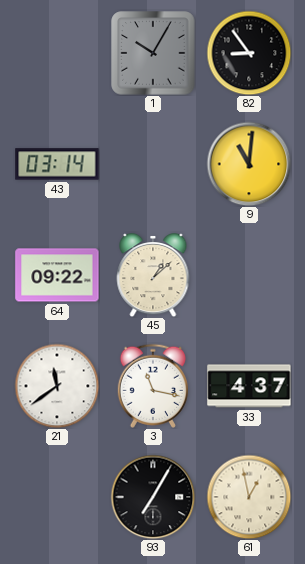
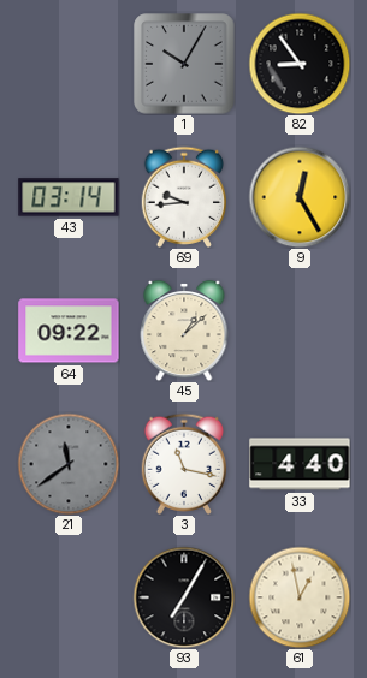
69: none -> 9:44 (183, 197)
9: 11:01 -> 12:25 (300, 197)
21 dial: white -> grey (69, 464)
33: 4:37 -> 4:40 (300, 464)
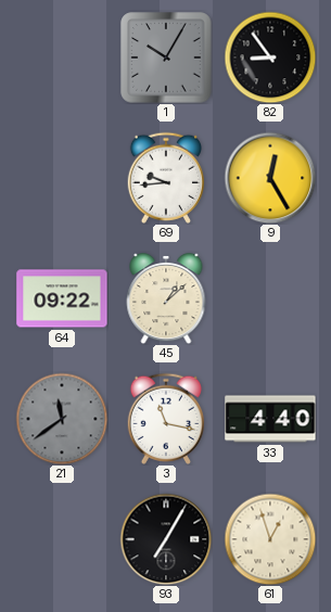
43: 03:14 -> none (69, 197)
61: 12:58 -> 12:57 (270, 539)
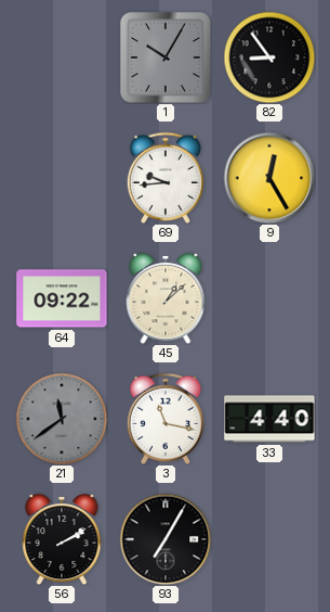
56: none -> 2:10 (62, 539)
61: 12:57 -> none (270, 539)
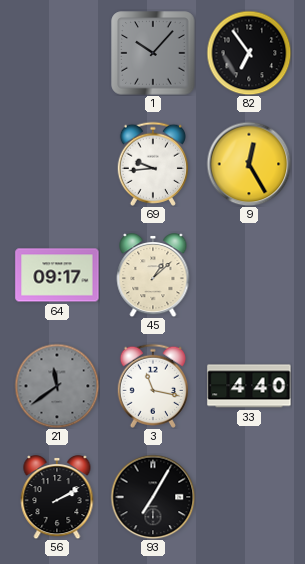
1: 10:05 -> 10:07 (153, 53)
82: 8:54 -> 6:54 (249, 53)
64: 09:22 -> 09:17 (57, 275)
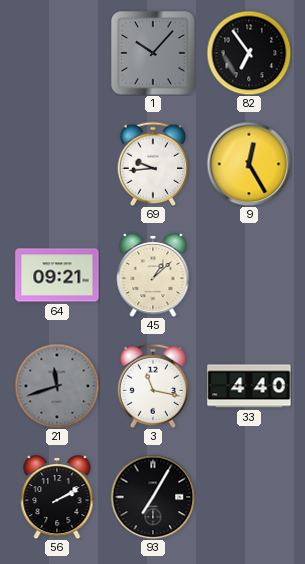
64: 09:17 -> 09:21 (57, 275)
21: 11:39 -> 11:42 (57, 386)
